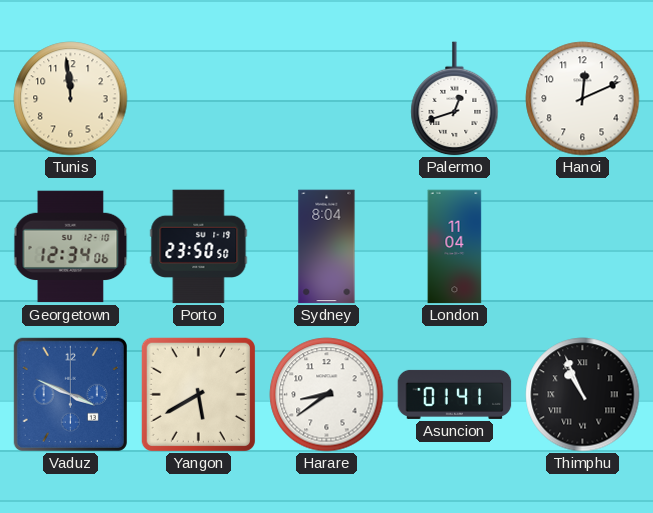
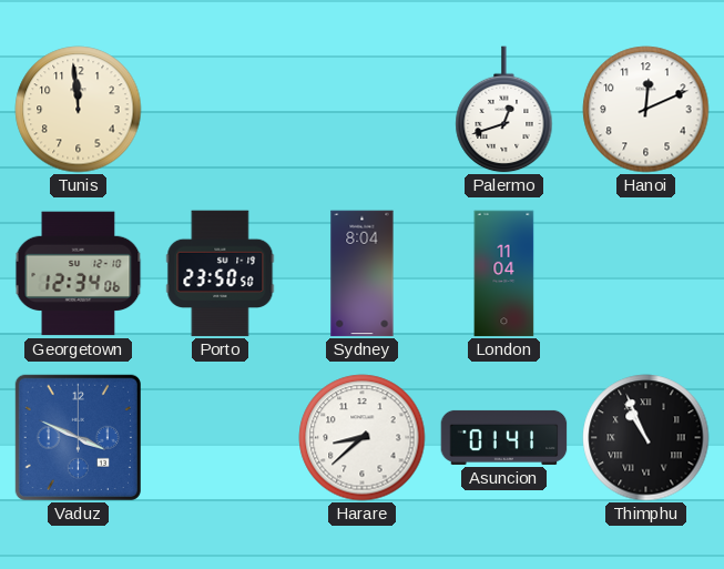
Yangon: 5:40 -> none (198, 394)
Harare: 8:39 -> 8:38 (363, 438)
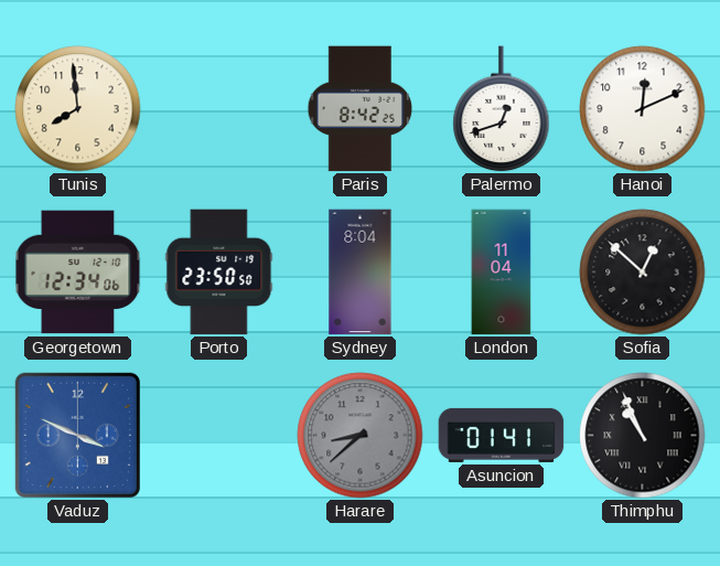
Tunis: 11:59 -> 7:59 (78, 109)
Paris: none -> 8:42 (361, 109)
Sofia: none -> 12:52 (643, 273)
Harare dial: white -> grey (361, 436)
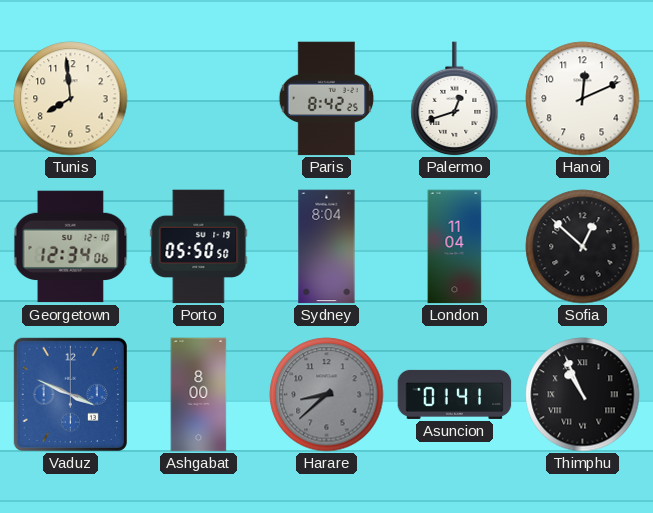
Porto: 23:50 -> 05:50 (199, 247)
Ashgabat: none -> 8:00 (199, 395)
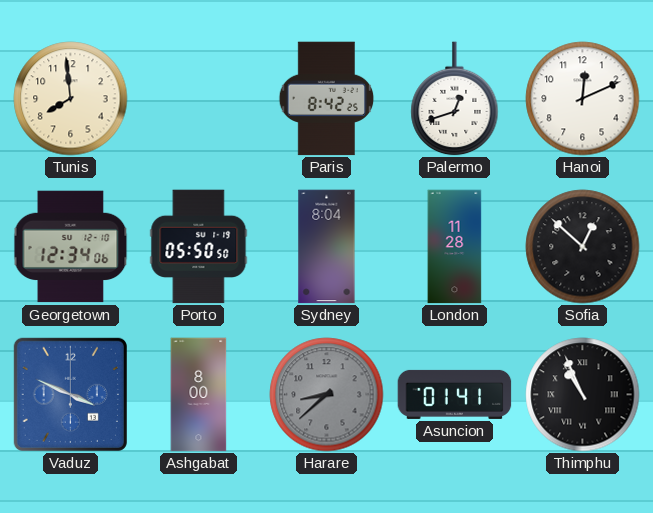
London: 11:04 -> 11:28 (455, 247)
